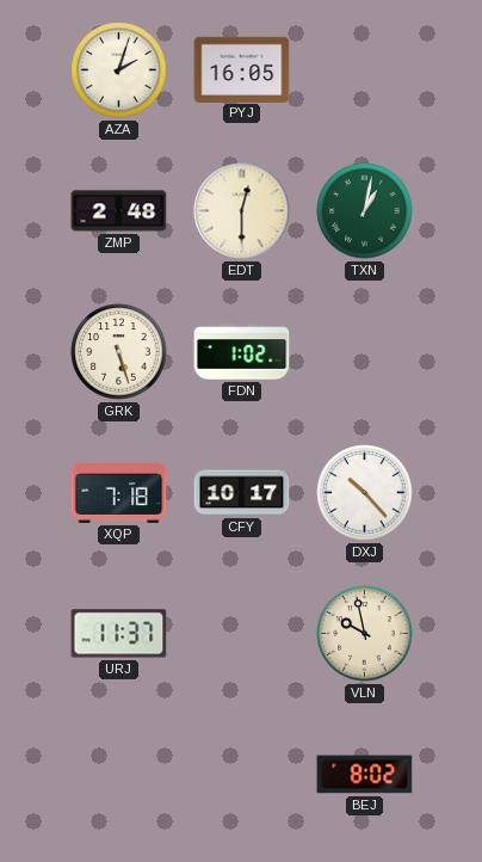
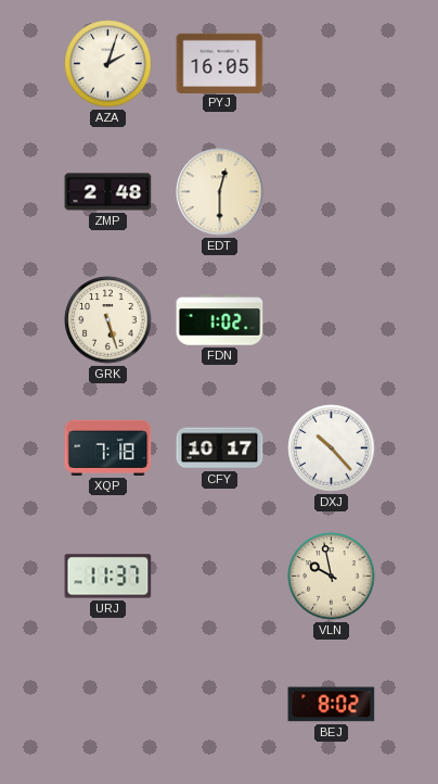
TXN: 1:02 -> none (365, 211)
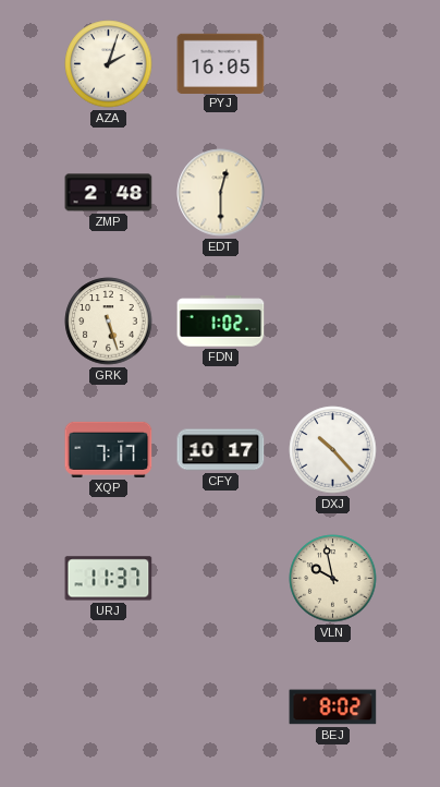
XQP: 7:18 -> 7:17 (109, 449)
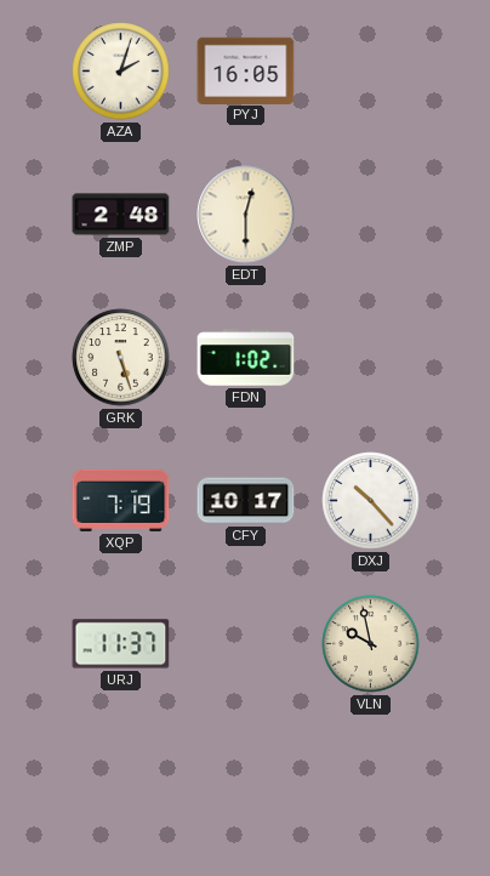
XQP: 7:17 -> 7:19 (121, 500)
BEJ: 8:02 -> none (333, 707)
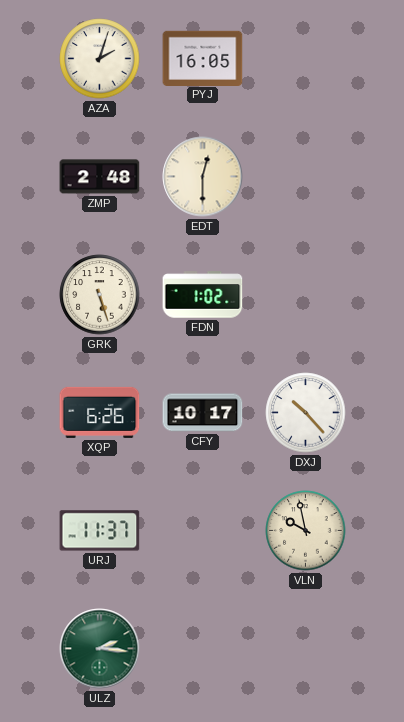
XQP: 7:19 -> 6:26 (100, 412)
ULZ: none -> 2:16 (100, 649)
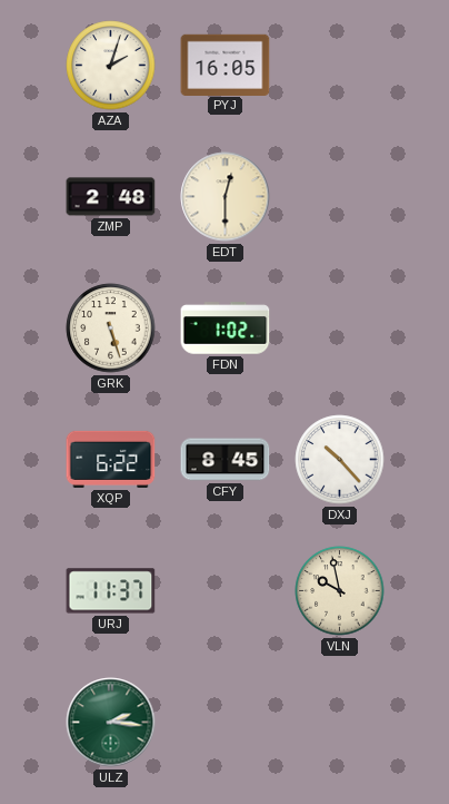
XQP: 6:26 -> 6:22 (111, 459)
CFY: 10:17 -> 8:45 (226, 460)
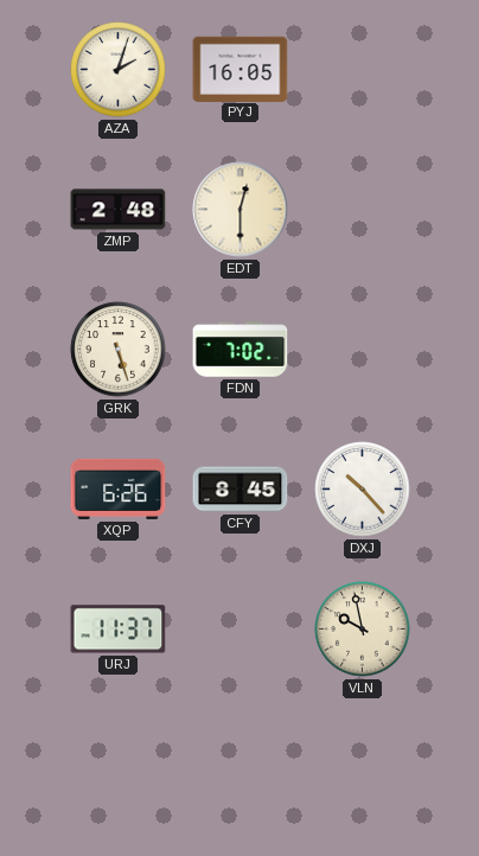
FDN: 1:02 -> 7:02 (241, 350)
XQP: 6:22 -> 6:26 (119, 488)
ULZ: 2:16 -> none (111, 723)
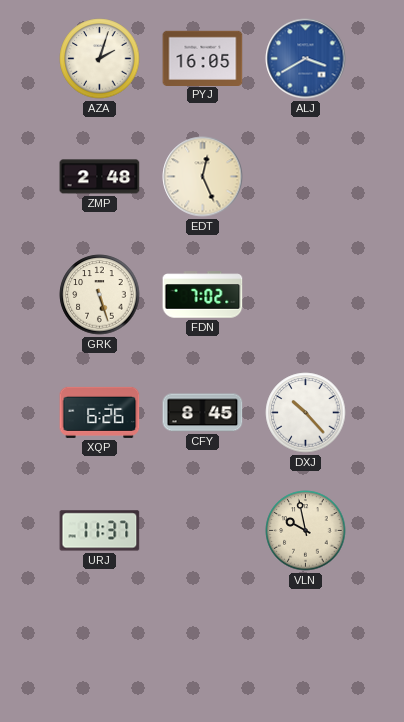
ALJ: none -> 3:40 (306, 59)
EDT: 12:30 -> 12:26 (203, 177)
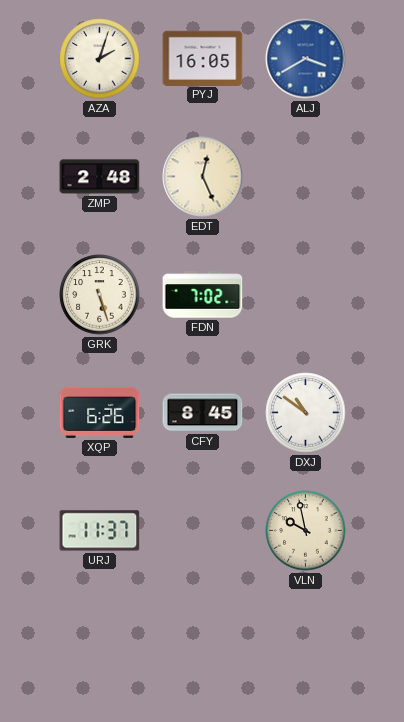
DXJ: 10:23 -> 10:51 (306, 413)
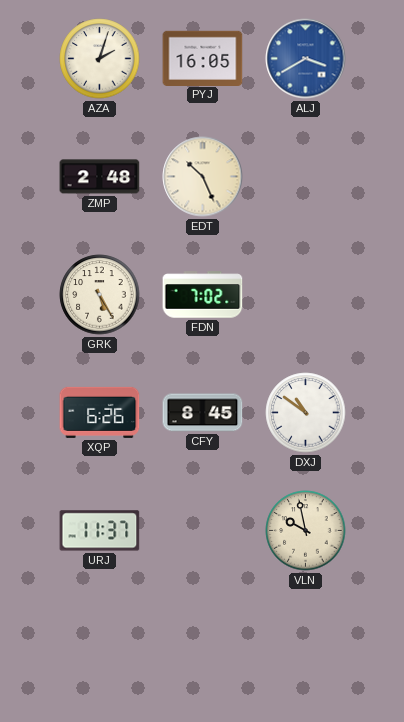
EDT: 12:26 -> 10:26 (203, 177)
GRK: 5:27 -> 5:25 (100, 295)
